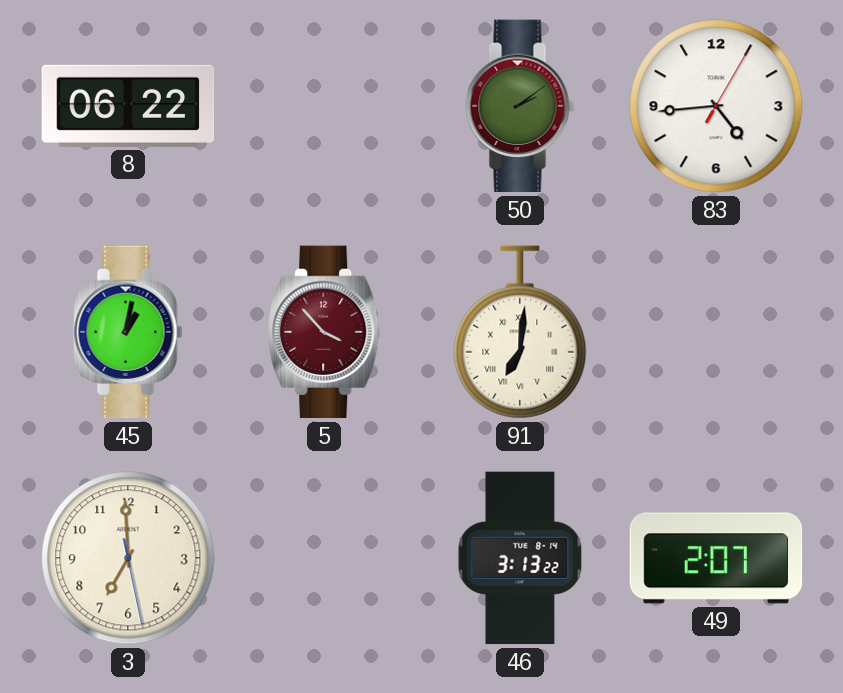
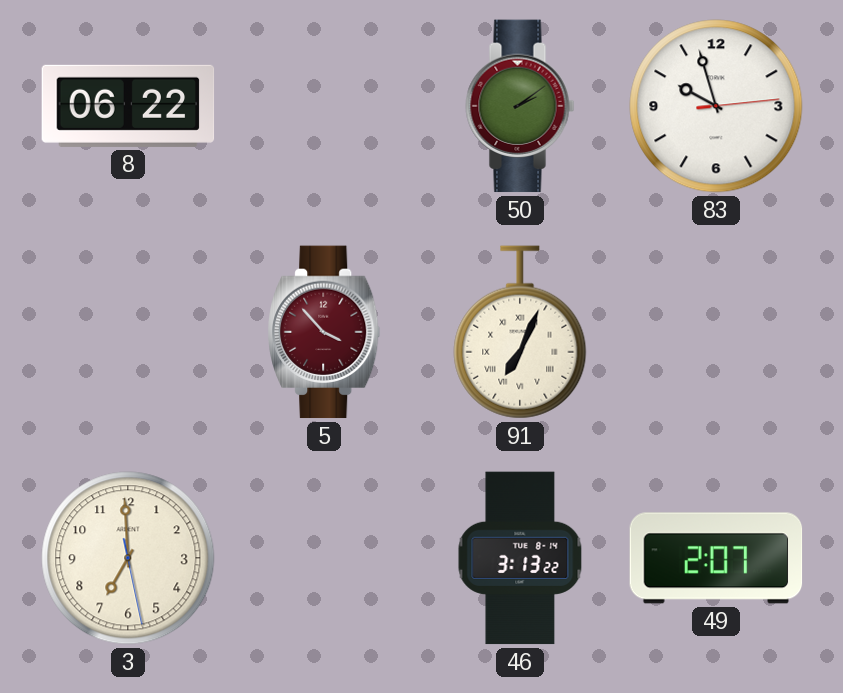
83: 4:44 -> 9:57 (716, 106)
45: 1:02 -> none (128, 332)
91: 7:01 -> 7:04 (520, 332)
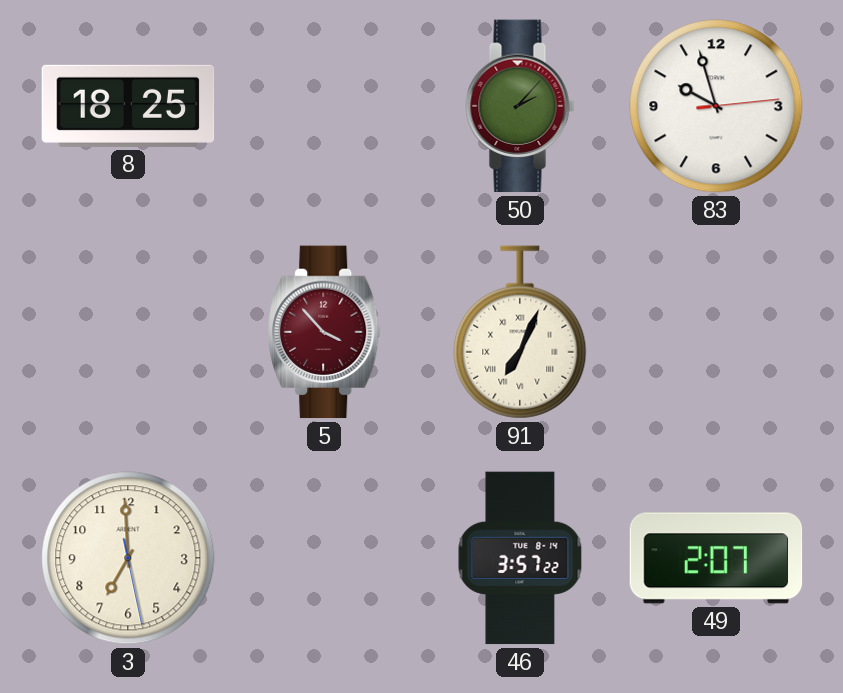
8: 06:22 -> 18:25 (128, 106)
50: 2:09 -> 2:07 (520, 106)
46: 3:13 -> 3:57 (520, 558)
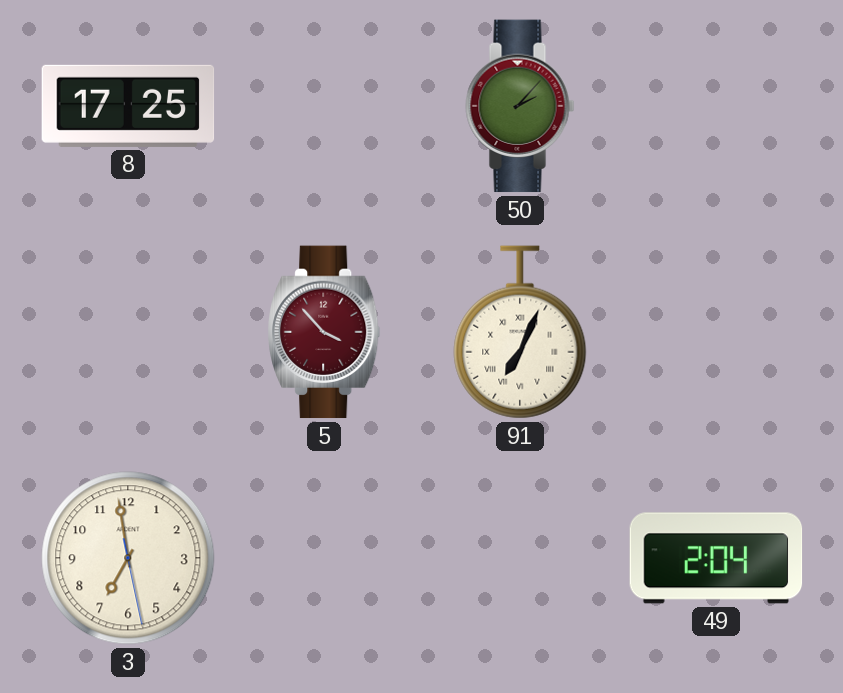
8: 18:25 -> 17:25 (128, 106)
83: 9:57 -> none (716, 106)
3: 6:59 -> 6:58 (128, 558)
46: 3:57 -> none (520, 558)
49: 2:07 -> 2:04 (716, 558)
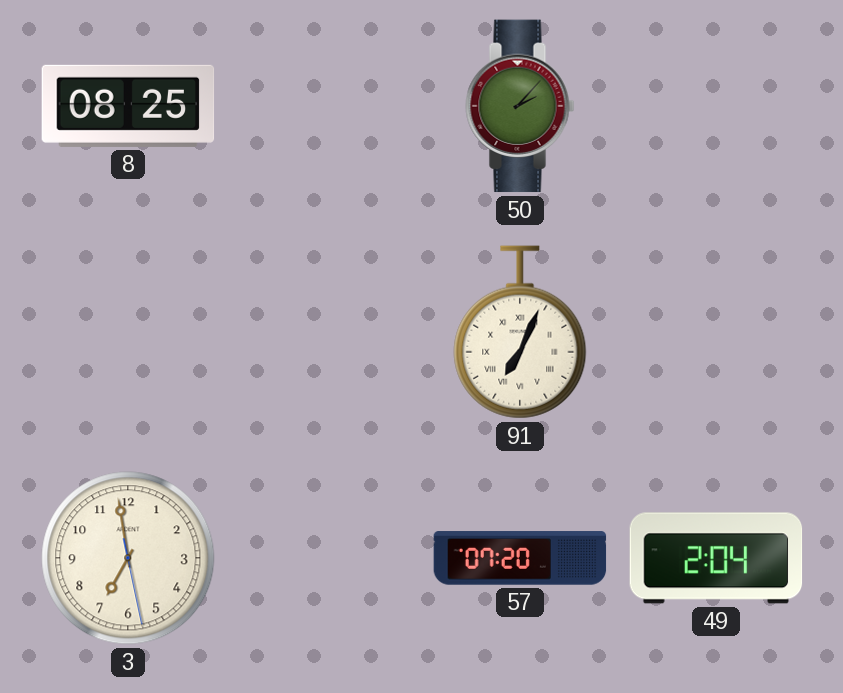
8: 17:25 -> 08:25 (128, 106)
5: 3:53 -> none (324, 332)
57: none -> 07:20 (520, 558)
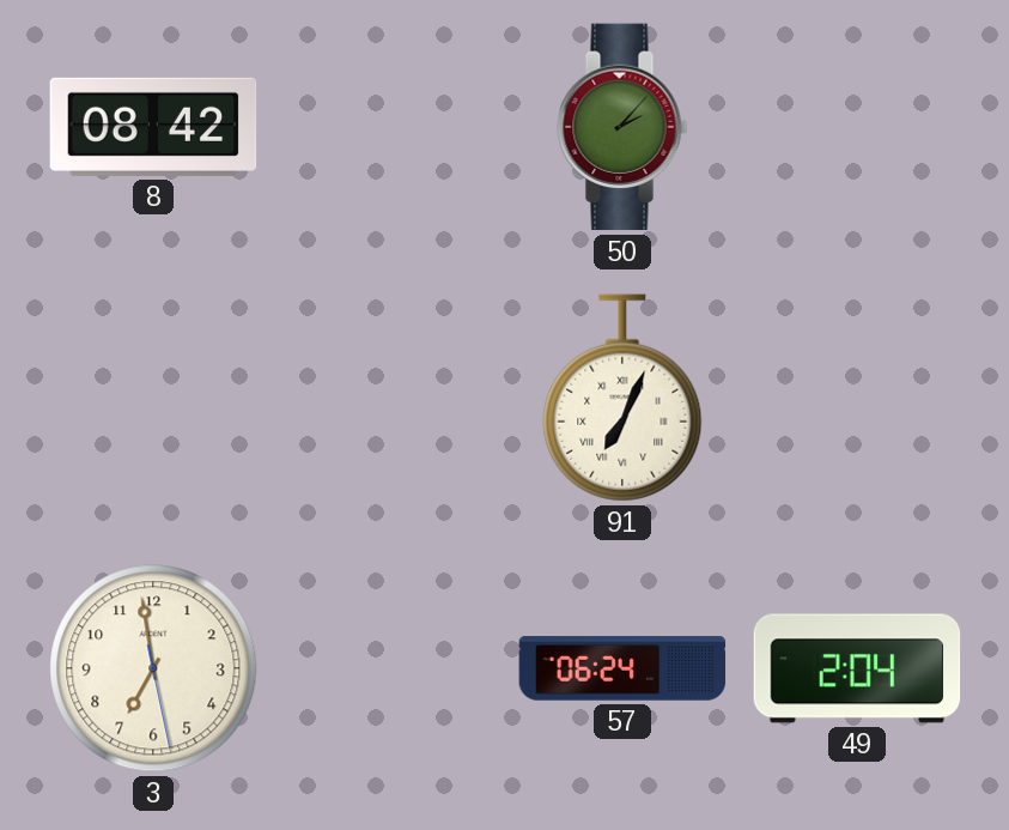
8: 08:25 -> 08:42 (153, 127)
57: 07:20 -> 06:24 (622, 668)
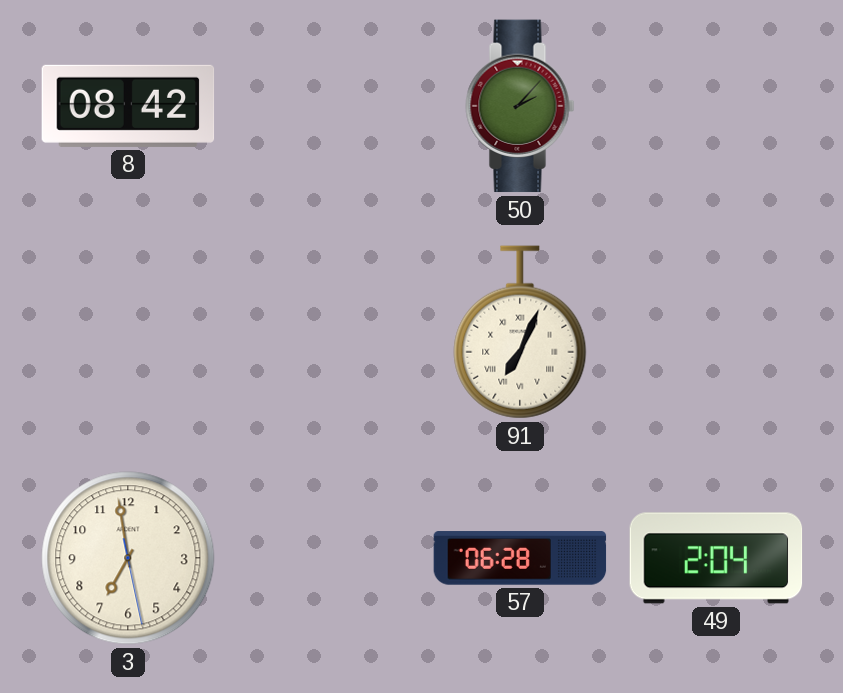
57: 06:24 -> 06:28 (520, 558)
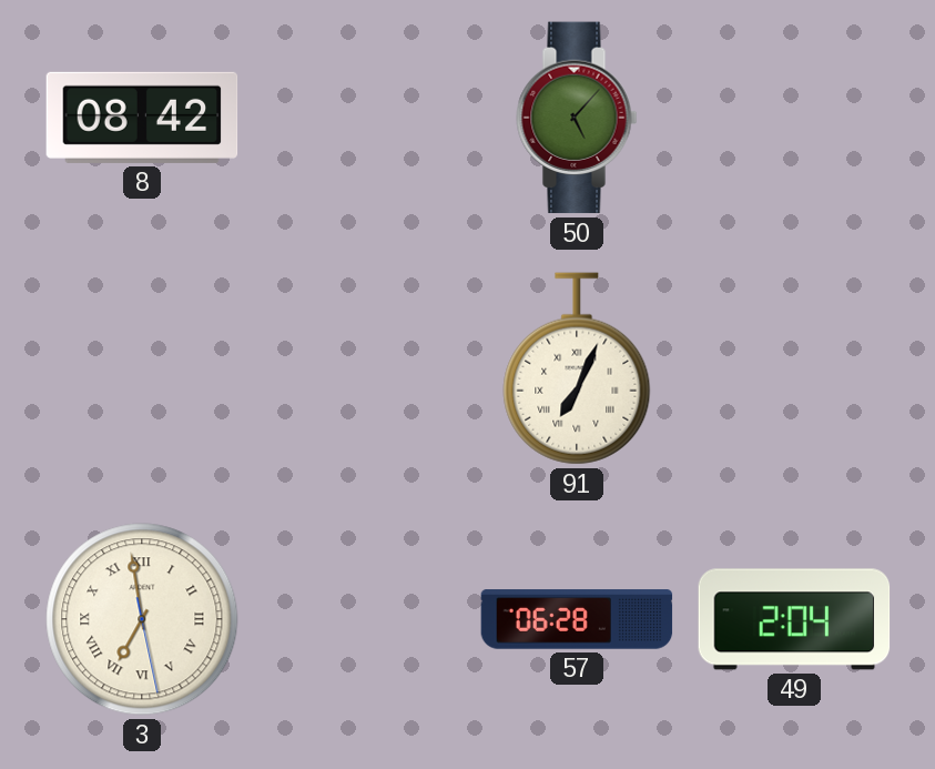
50: 2:07 -> 5:07 (577, 118)
3 numerals: Arabic -> Roman (142, 619)
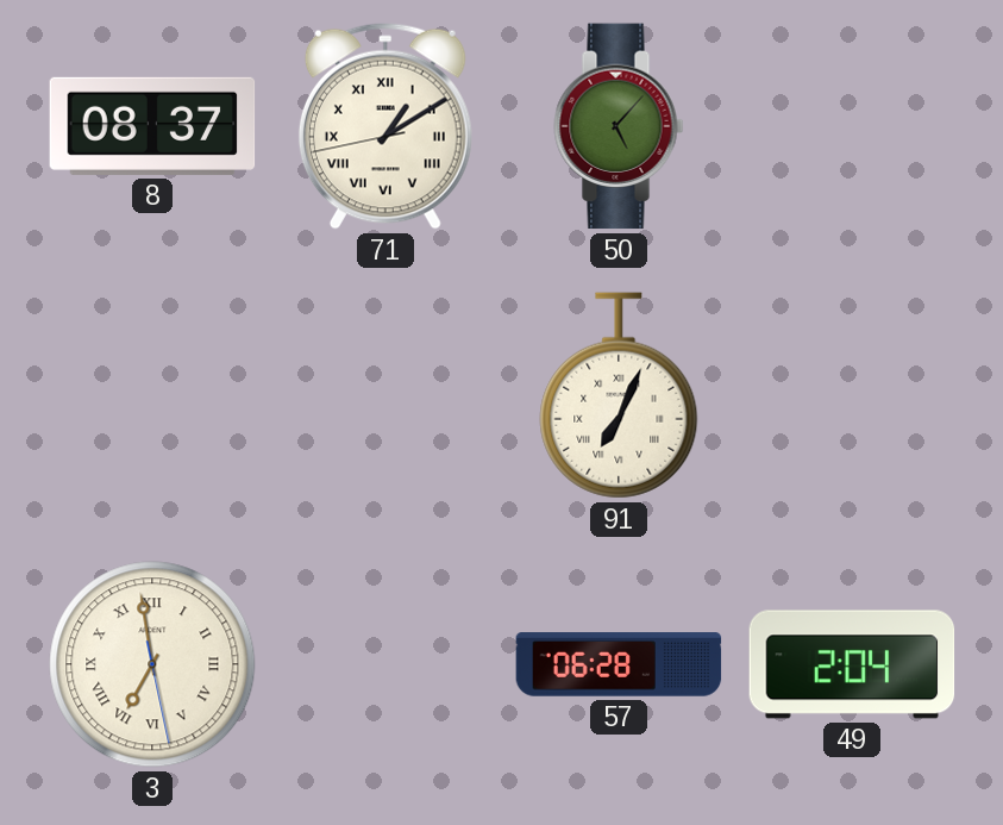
8: 08:42 -> 08:37 (152, 126)
71: none -> 1:09 (385, 126)
